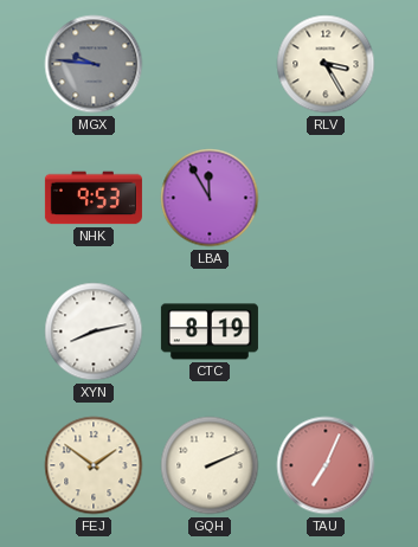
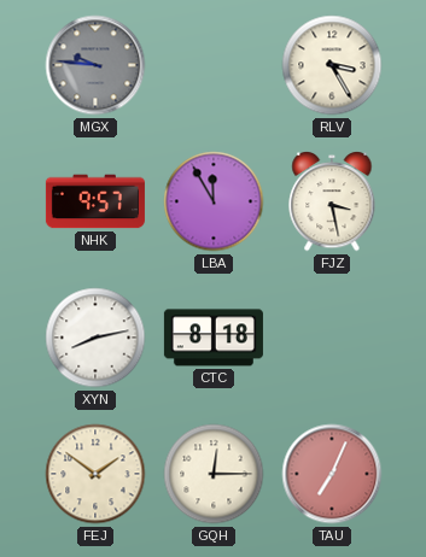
NHK: 9:53 -> 9:57 (95, 201)
FJZ: none -> 3:28 (332, 203)
CTC: 8:19 -> 8:18 (214, 338)
GQH: 2:11 -> 12:15 (214, 474)
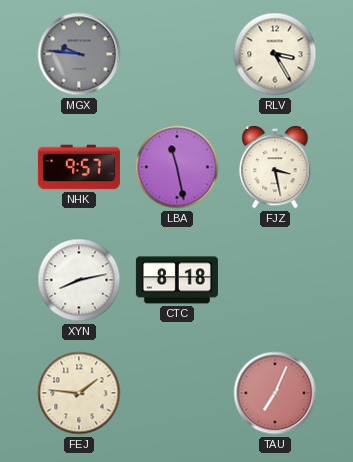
LBA: 11:55 -> 11:28 (177, 167)
FEJ: 1:51 -> 1:46 (79, 393)
GQH: 12:15 -> none (214, 474)
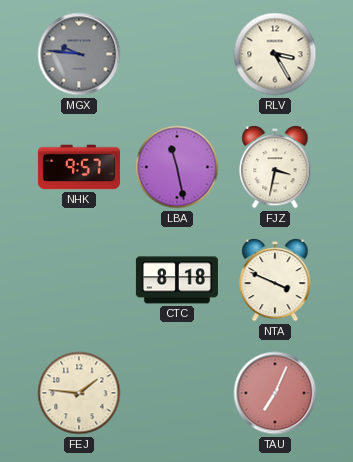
FJZ: 3:28 -> 3:32 (275, 168)
XYN: 8:13 -> none (79, 280)
NTA: none -> 3:49 (275, 281)
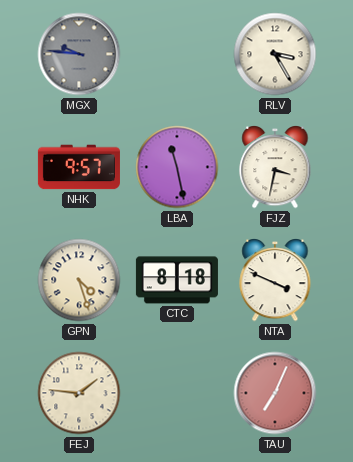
GPN: none -> 4:27 (79, 280)
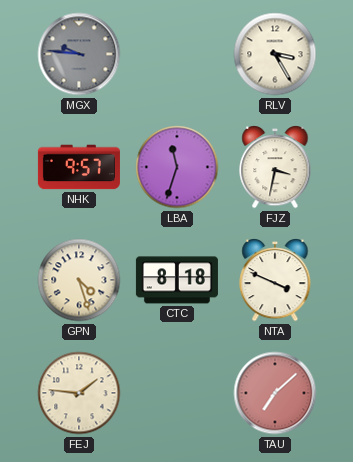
LBA: 11:28 -> 11:33 (177, 167)
TAU: 7:04 -> 7:08 (275, 393)
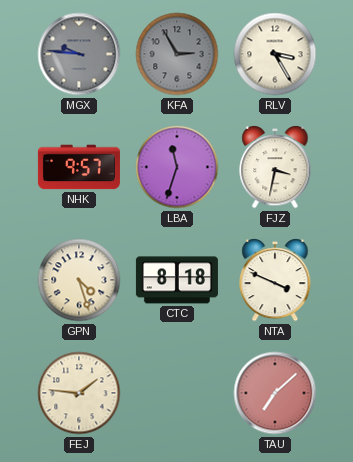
KFA: none -> 2:55 (177, 54)
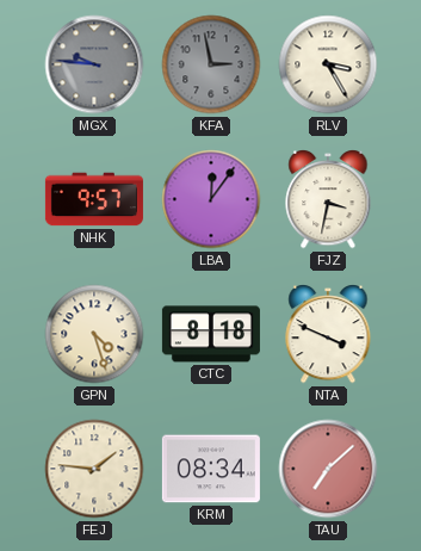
KFA: 2:55 -> 2:58 (211, 64)
LBA: 11:33 -> 12:06 (211, 199)
KRM: none -> 08:34 (211, 469)
